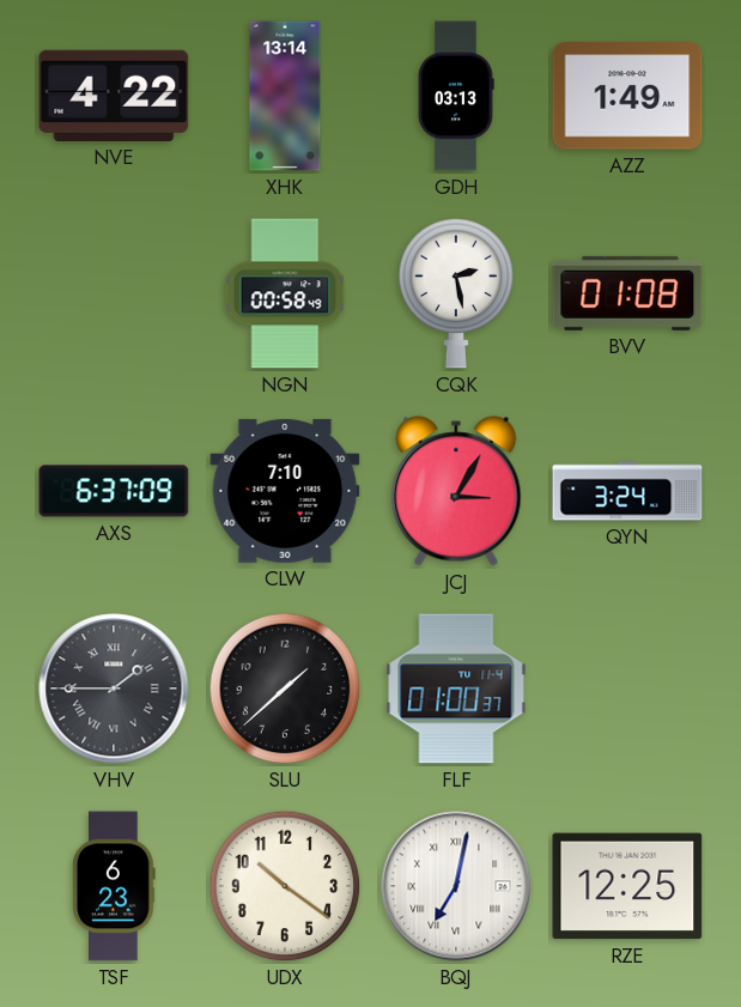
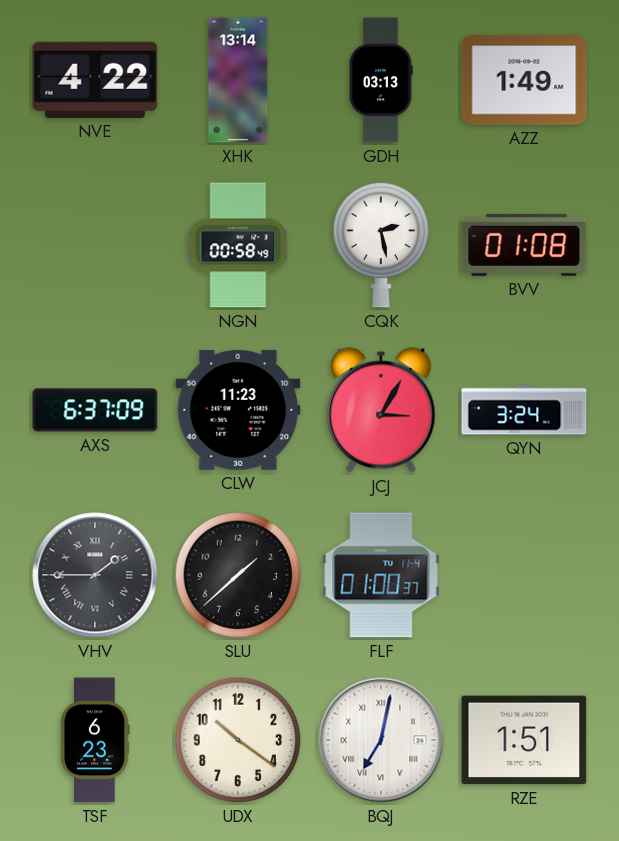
CLW: 7:10 -> 11:23 (238, 410)
RZE: 12:25 -> 1:51 (524, 740)
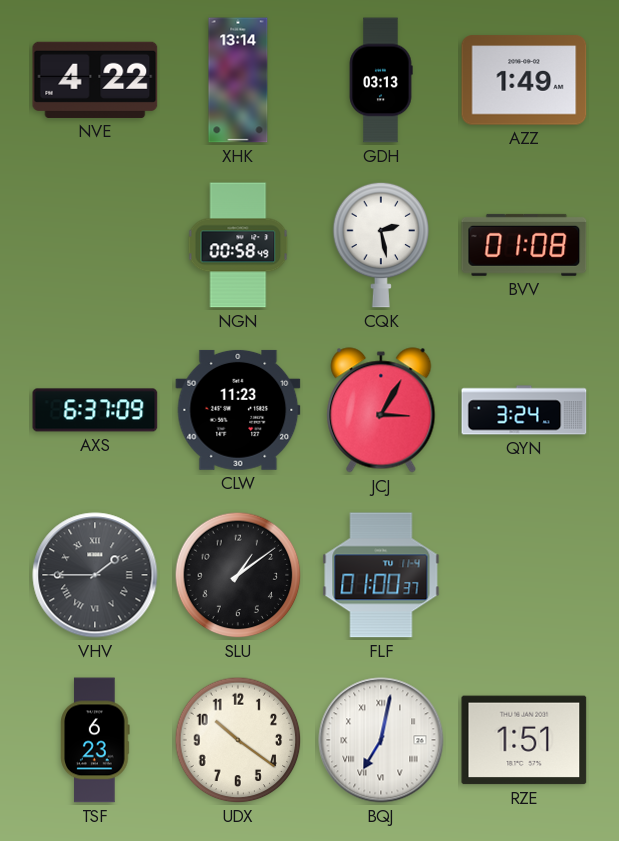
SLU: 1:38 -> 1:09 (238, 575)
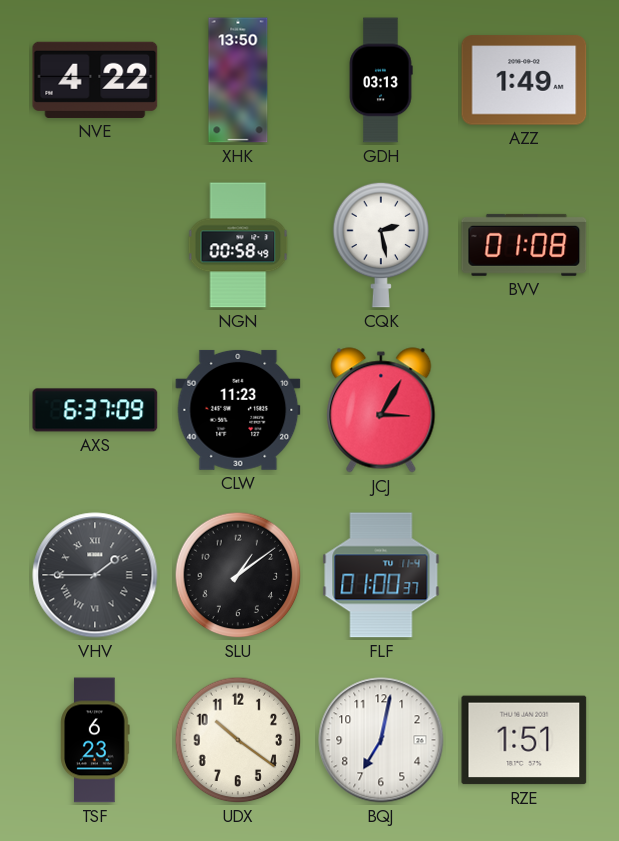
XHK: 13:14 -> 13:50 (238, 80)
QYN: 3:24 -> none (524, 410)
BQJ numerals: Roman -> Arabic (381, 740)
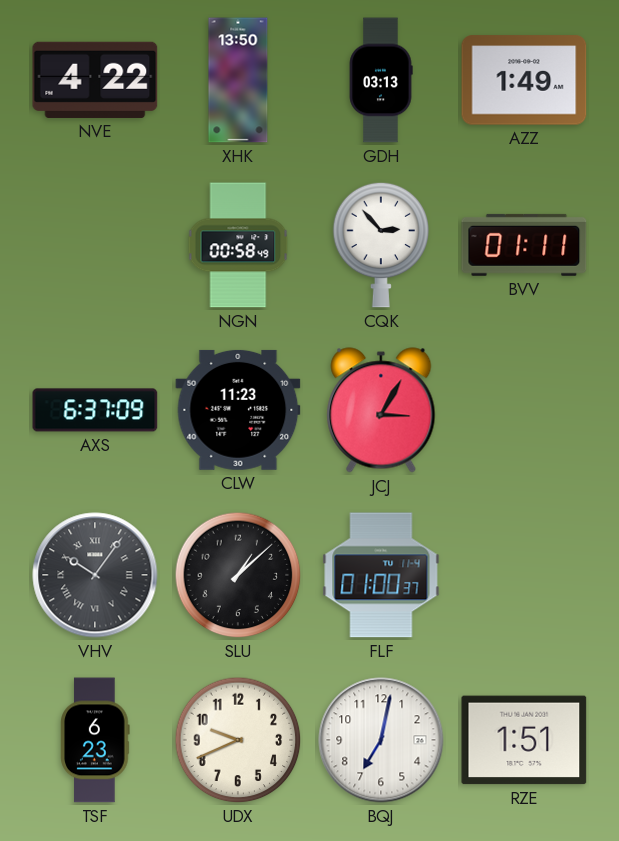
CQK: 2:28 -> 2:53 (381, 245)
BVV: 01:08 -> 01:11 (524, 245)
VHV: 1:45 -> 10:06 (95, 575)
SLU: 1:09 -> 1:08 (238, 575)
UDX: 10:21 -> 9:41 (238, 740)
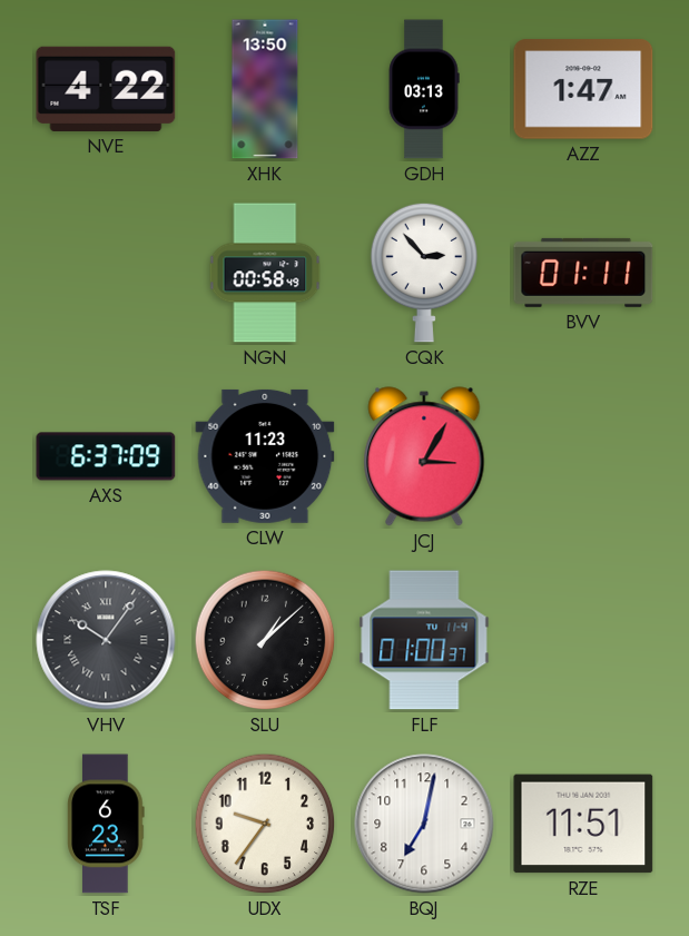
AZZ: 1:49 -> 1:47 (583, 89)
UDX: 9:41 -> 9:36 (265, 824)
RZE: 1:51 -> 11:51 (583, 824)
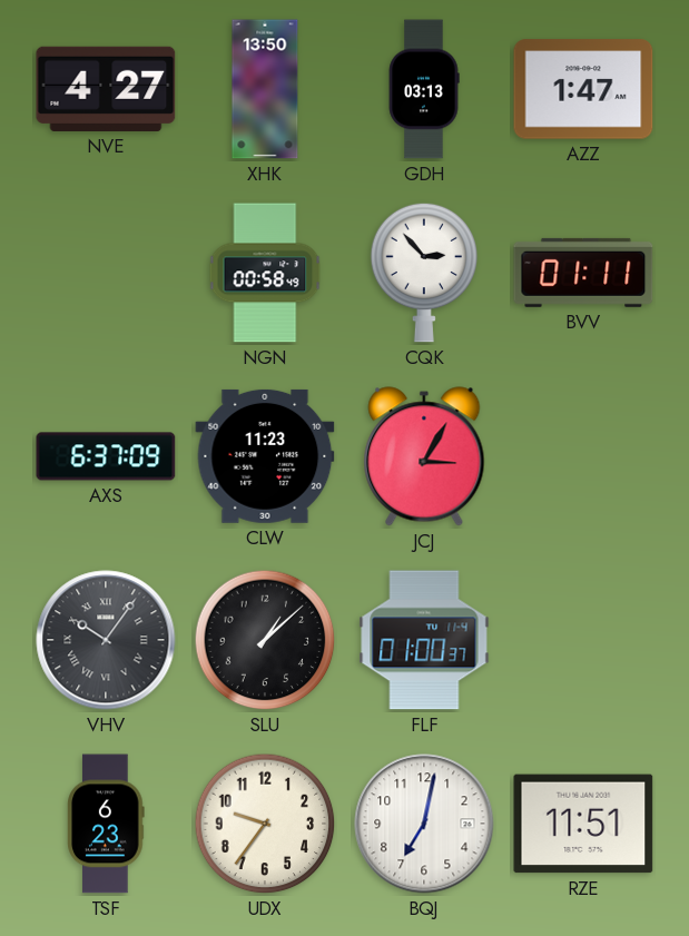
NVE: 4:22 -> 4:27 (106, 89)
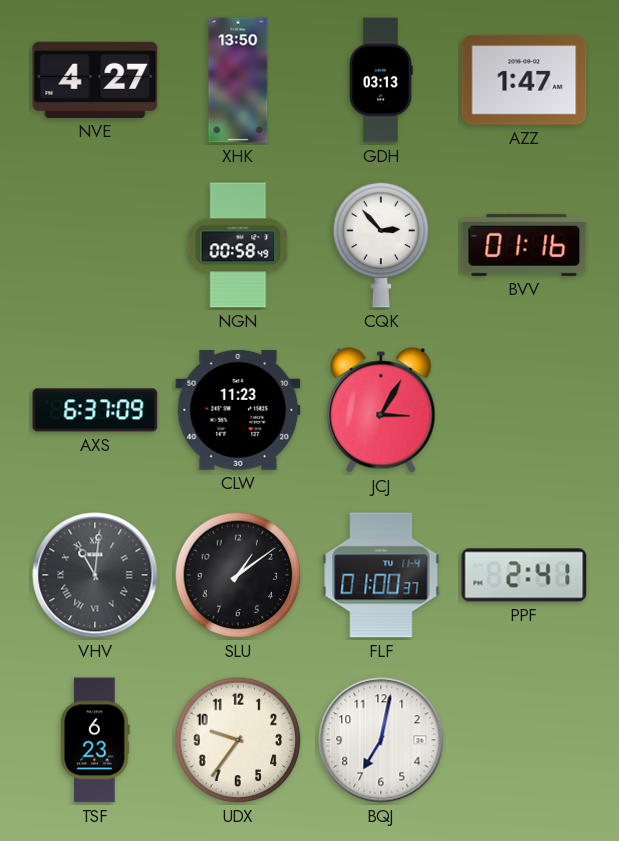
BVV: 01:11 -> 01:16 (524, 245)
VHV: 10:06 -> 11:01 (95, 575)
SLU: 1:08 -> 1:09 (238, 575)
PPF: none -> 2:41 (524, 575)
RZE: 11:51 -> none (583, 824)
